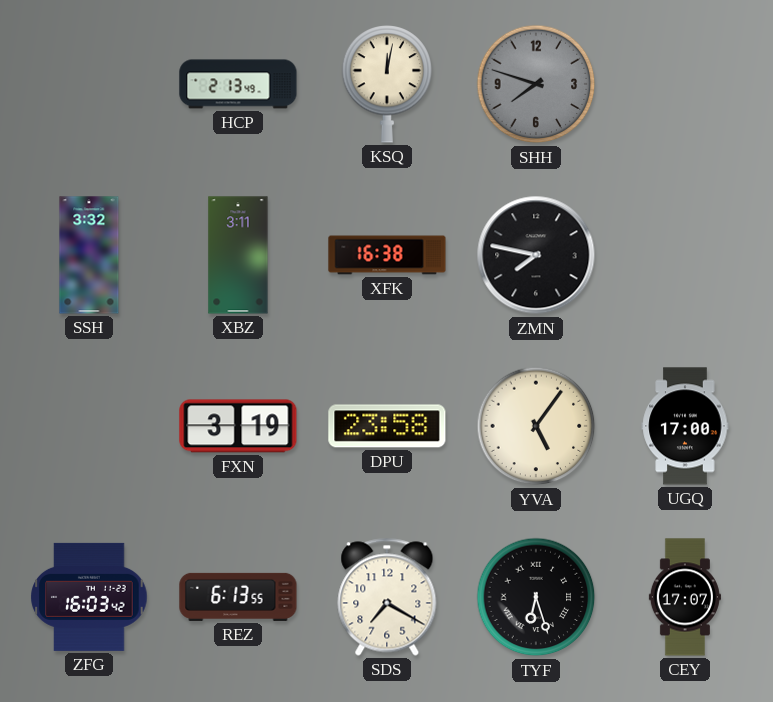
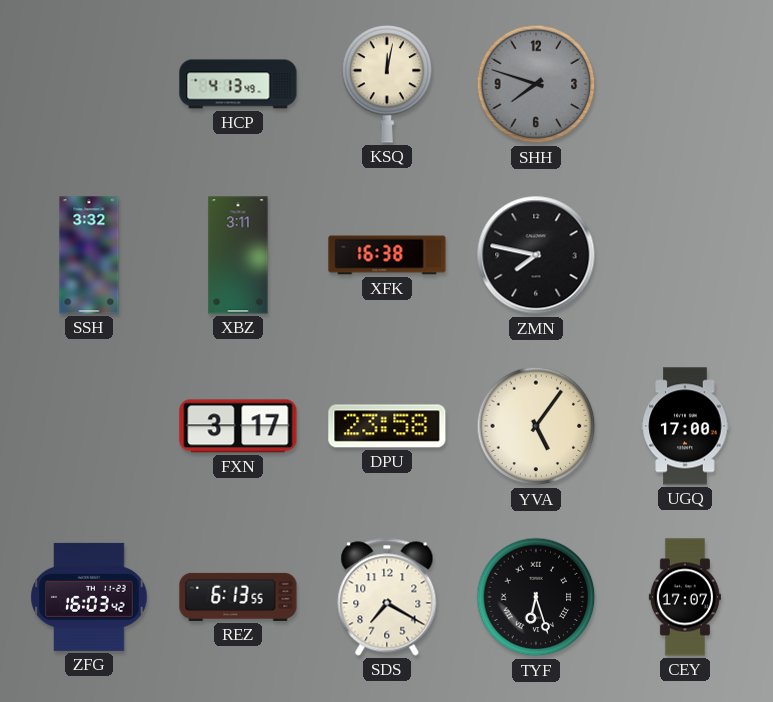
HCP: 2:13 -> 4:13 (238, 84)
FXN: 3:19 -> 3:17 (238, 426)
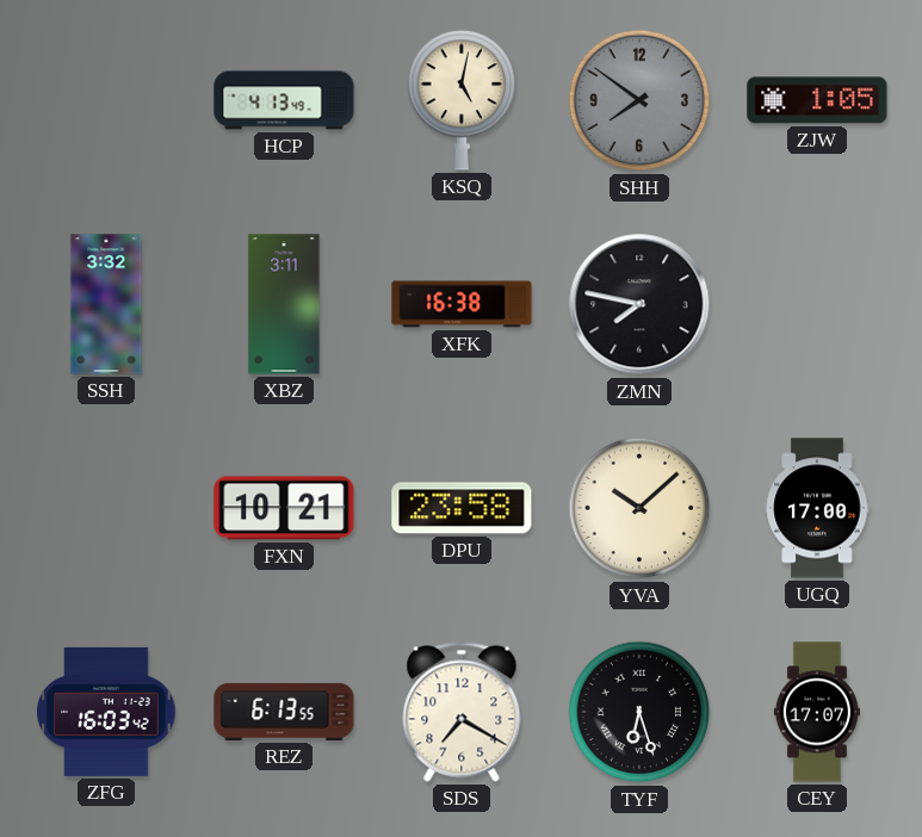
KSQ: 12:02 -> 5:02 (462, 100)
SHH: 7:48 -> 7:51 (639, 100)
ZJW: none -> 1:05 (817, 100)
FXN: 3:17 -> 10:21 (284, 508)
YVA: 5:06 -> 10:08 (639, 508)
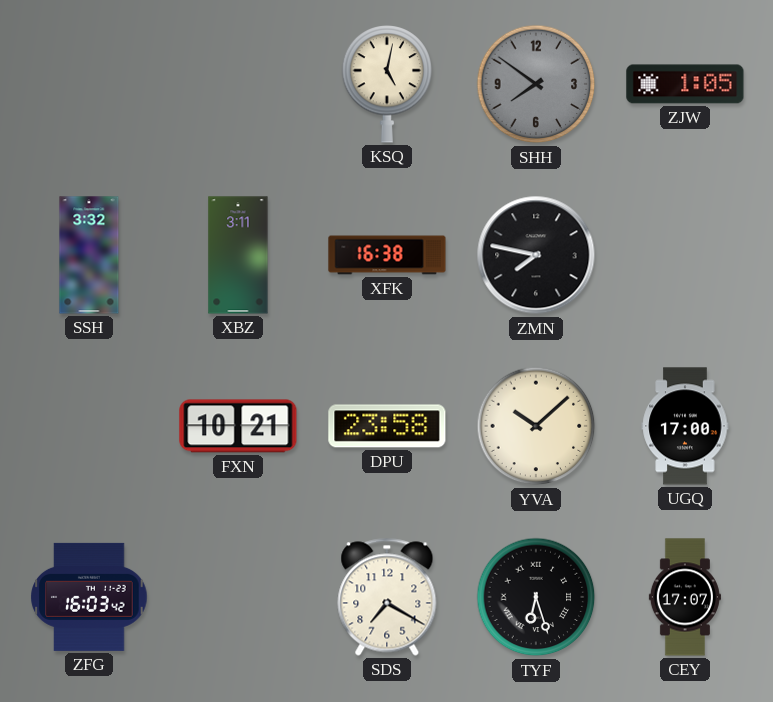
HCP: 4:13 -> none (284, 100)
REZ: 6:13 -> none (284, 712)
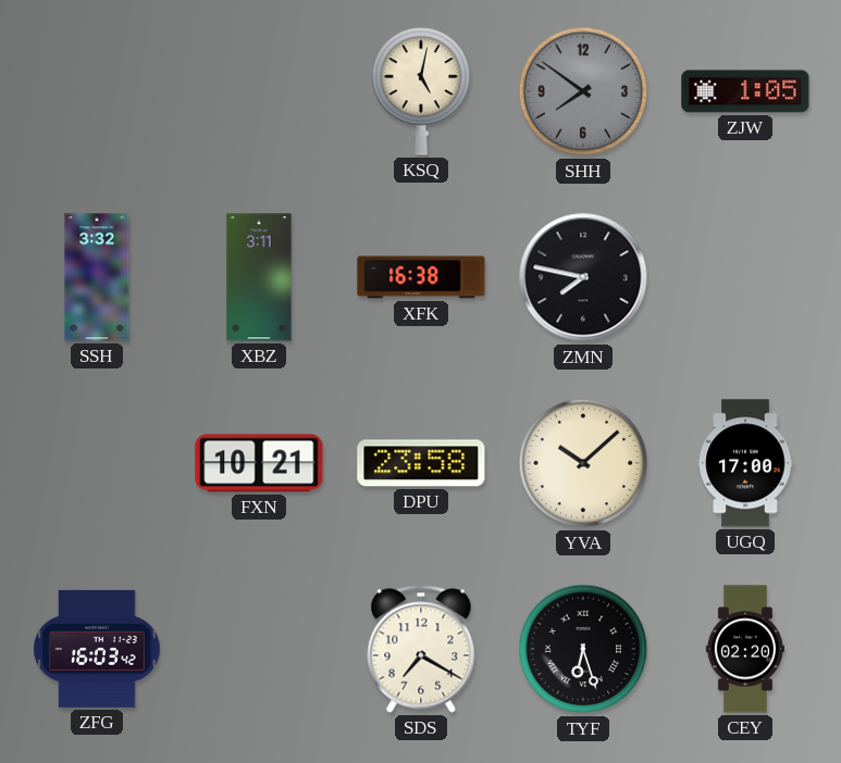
CEY: 17:07 -> 02:20 (745, 649)
